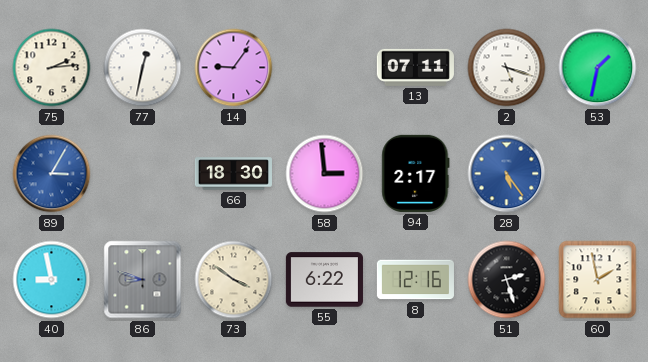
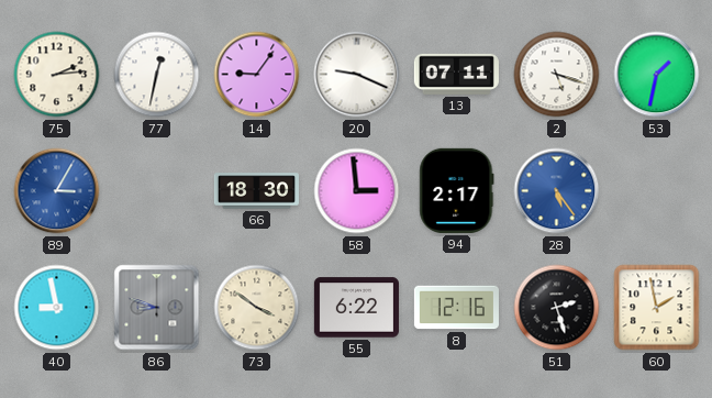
20: none -> 9:19 (357, 75)
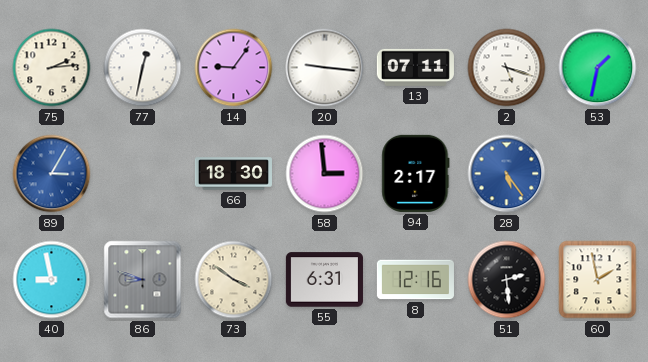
20: 9:19 -> 9:16 (325, 68)
55: 6:22 -> 6:31 (324, 280)
51: 2:27 -> 2:29 (507, 280)
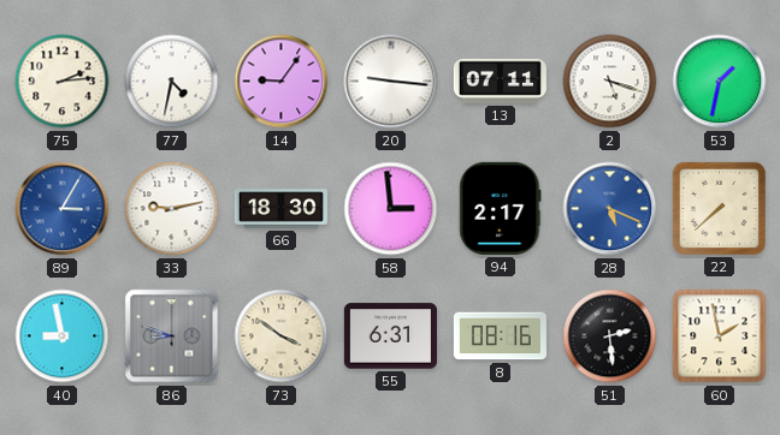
77: 12:32 -> 4:32 (172, 82)
33: none -> 9:13 (172, 209)
28: 5:24 -> 5:19 (610, 209)
22: none -> 7:38 (719, 208)
8: 12:16 -> 08:16 (500, 336)
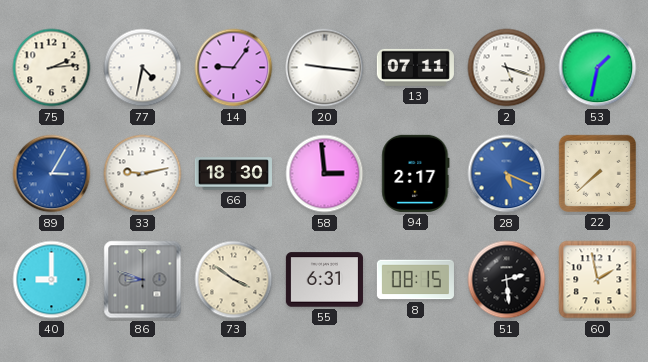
40: 8:58 -> 9:00 (52, 280)
8: 08:16 -> 08:15 (415, 280)
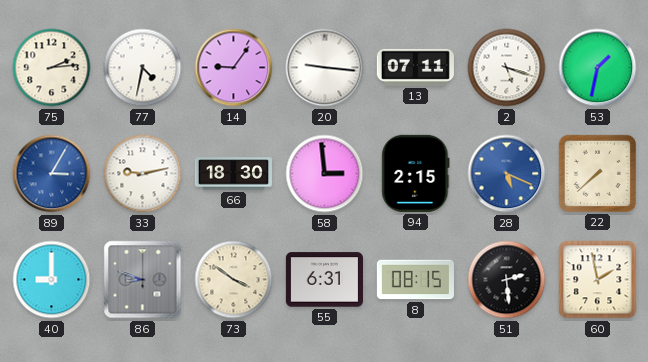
94: 2:17 -> 2:15 (416, 173)
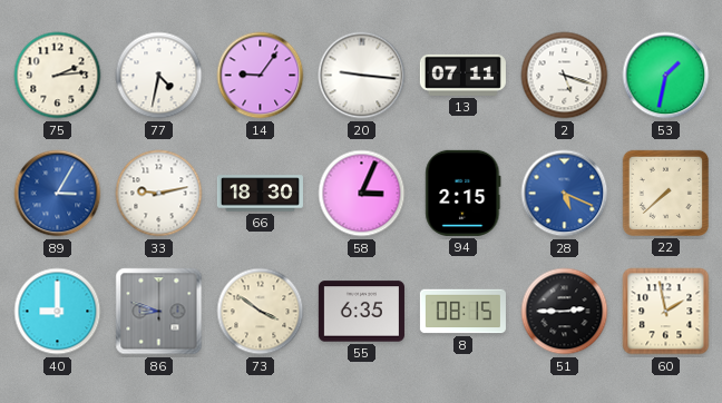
58: 2:59 -> 3:04 (362, 194)
55: 6:31 -> 6:35 (361, 312)
51: 2:29 -> 2:45 (565, 312)
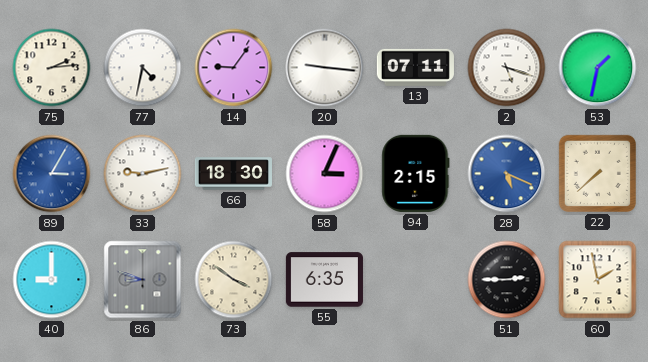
8: 08:15 -> none (462, 312)
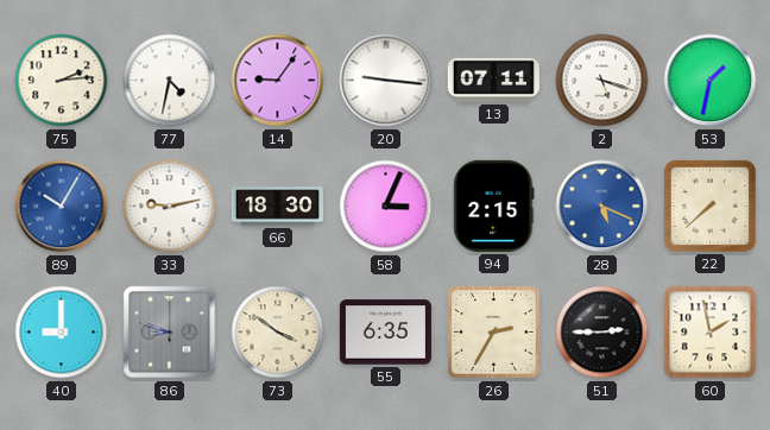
89: 3:05 -> 10:05 (62, 207)
26: none -> 2:35 (493, 331)
